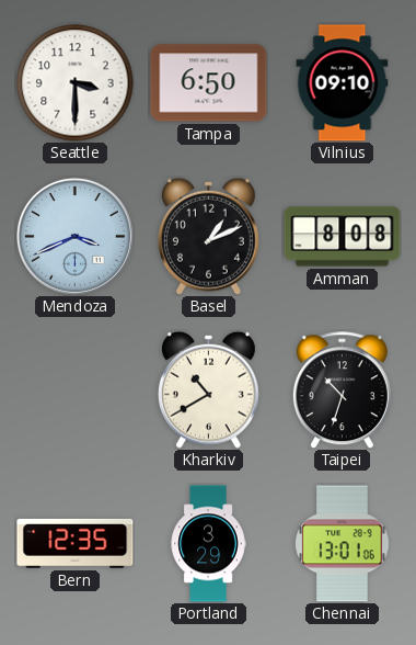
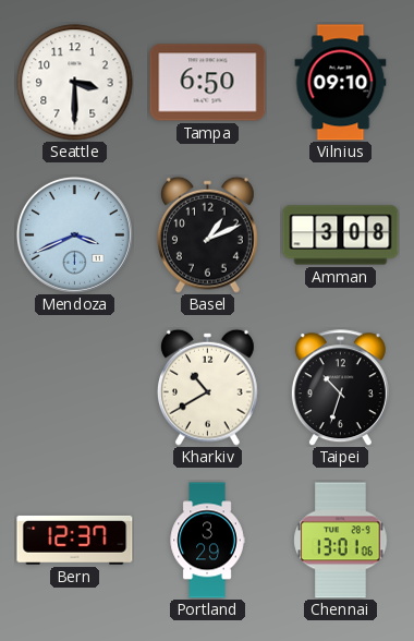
Amman: 8:08 -> 3:08 (341, 235)
Bern: 12:35 -> 12:37 (75, 540)
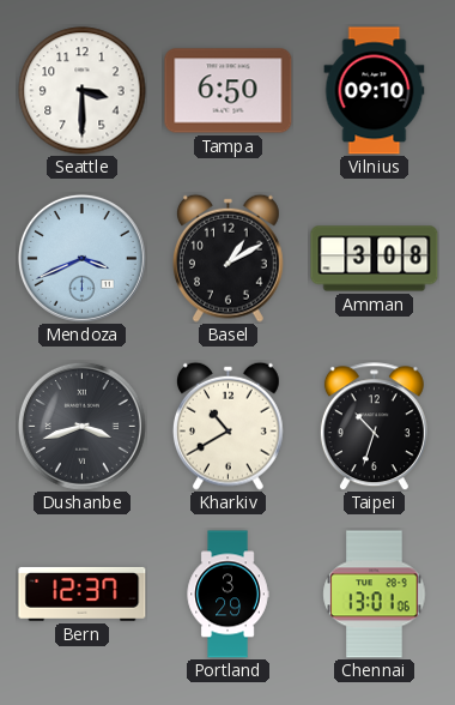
Basel: 1:11 -> 1:10 (227, 258)
Dushanbe: none -> 3:42 (81, 426)
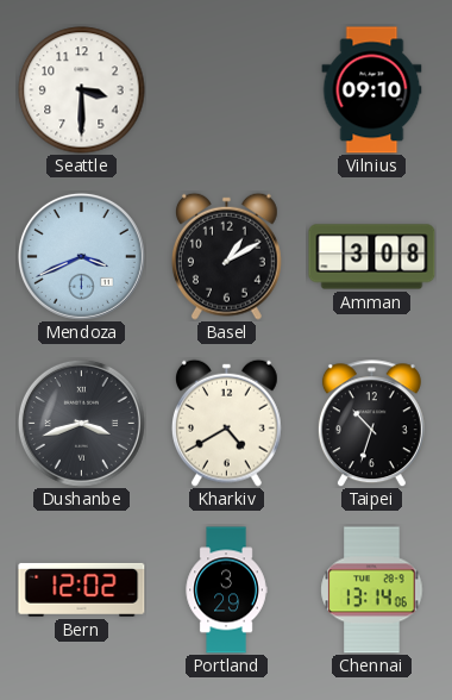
Tampa: 6:50 -> none (229, 91)
Kharkiv: 10:40 -> 4:40 (226, 423)
Bern: 12:37 -> 12:02 (82, 589)
Chennai: 13:01 -> 13:14 (372, 590)
